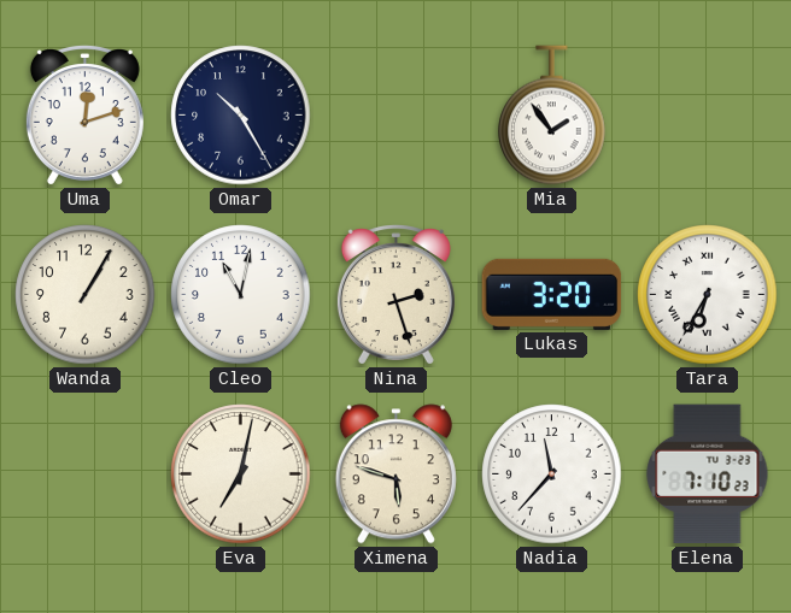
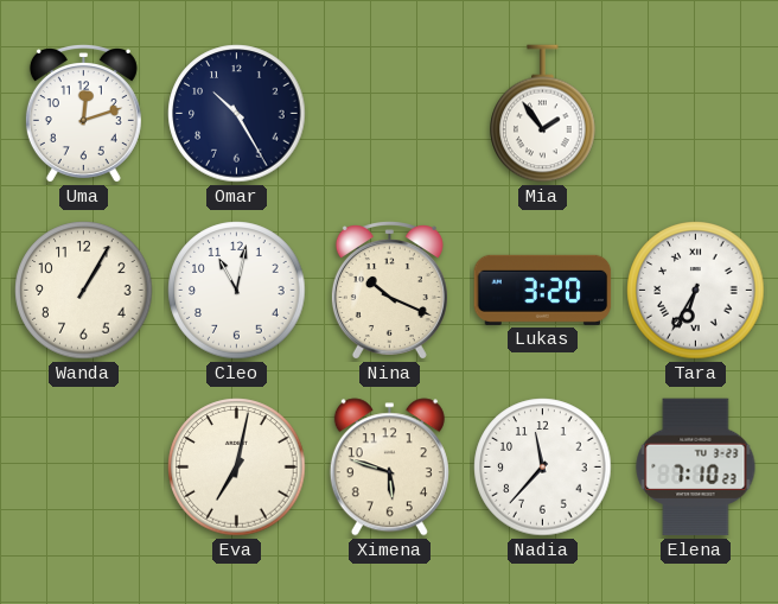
Nina: 2:27 -> 10:19 (389, 291)
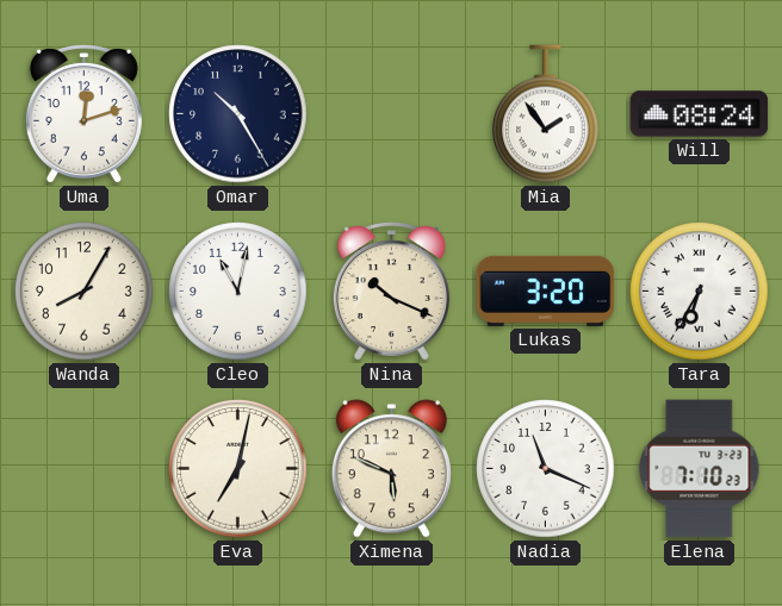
Will: none -> 08:24 (700, 114)
Wanda: 1:05 -> 8:05 (85, 292)
Ximena: 5:48 -> 5:49 (391, 469)
Nadia: 11:37 -> 11:19 (546, 469)
